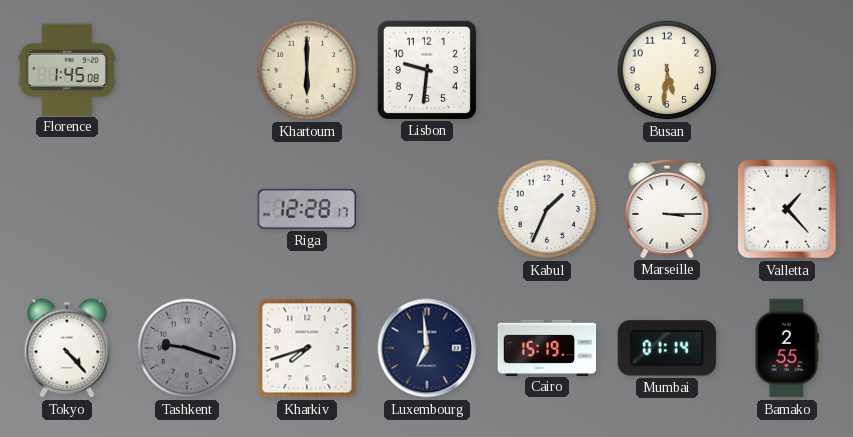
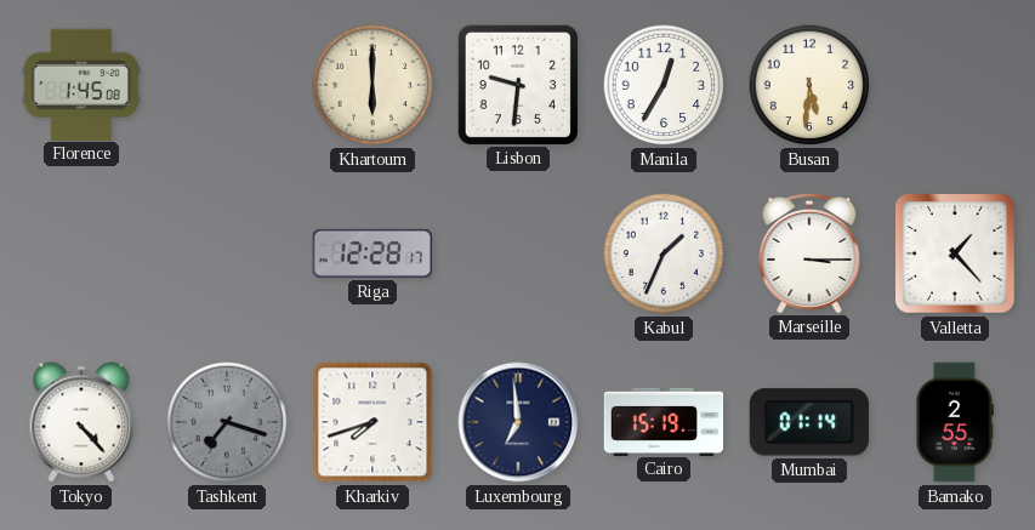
Manila: none -> 12:35 (664, 85)
Tashkent: 9:18 -> 7:18 (227, 422)
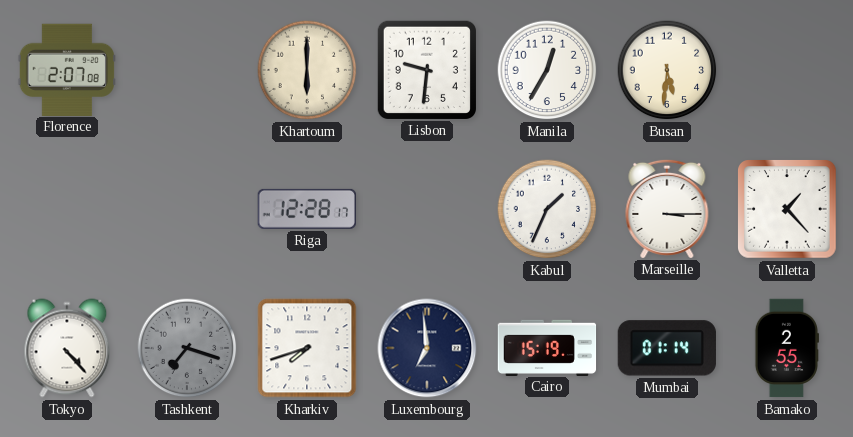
Florence: 1:45 -> 2:07 (66, 69)
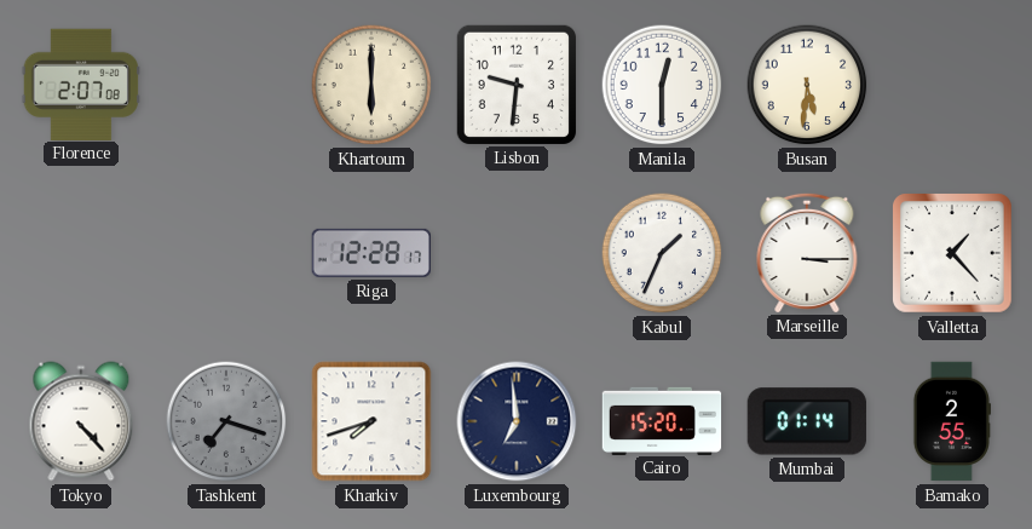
Manila: 12:35 -> 12:30 (662, 85)
Cairo: 15:19 -> 15:20 (662, 420)
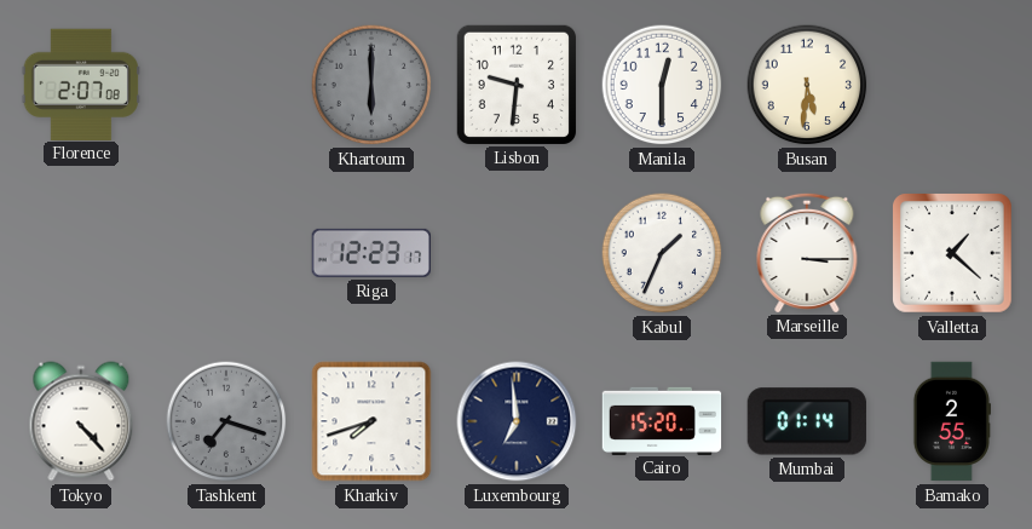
Khartoum dial: cream -> grey (371, 85)
Riga: 12:28 -> 12:23 (371, 253)
Valletta: 1:23 -> 1:22 (953, 254)
